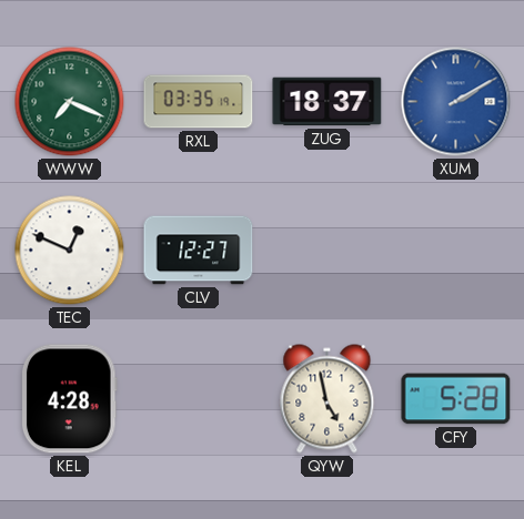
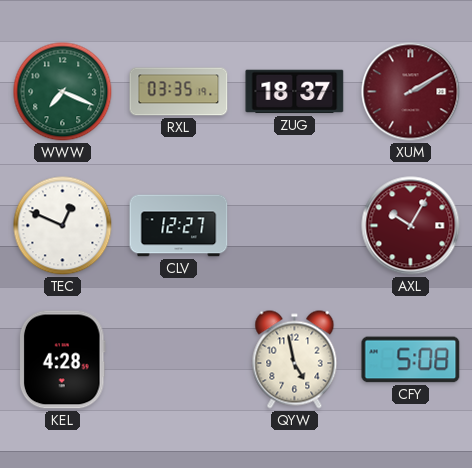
XUM dial: blue -> burgundy (411, 92)
AXL: none -> 10:05 (411, 226)
CFY: 5:28 -> 5:08 (411, 360)
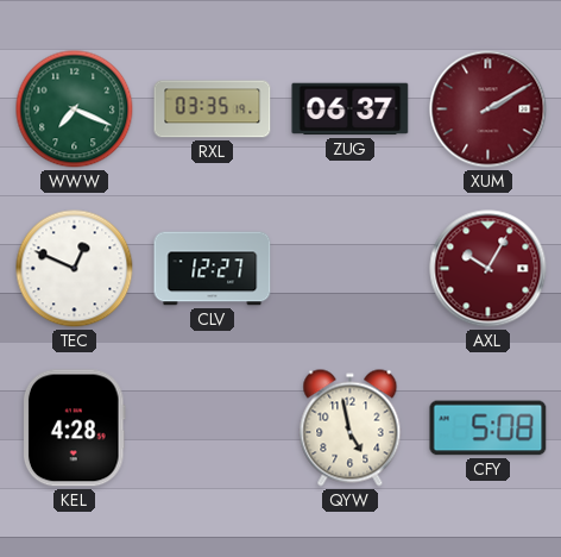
ZUG: 18:37 -> 06:37 (351, 109)
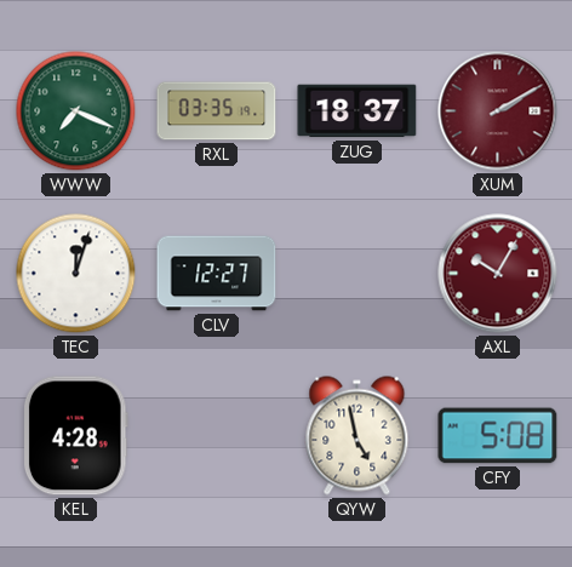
ZUG: 06:37 -> 18:37 (358, 111)
TEC: 12:49 -> 12:03 (76, 274)
